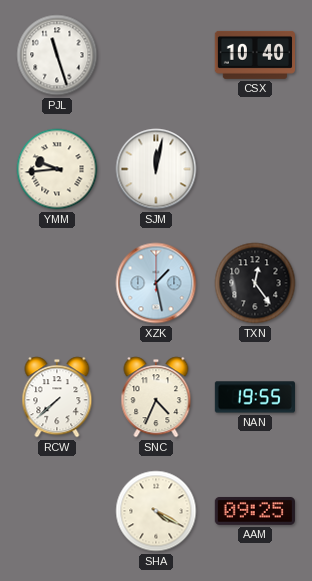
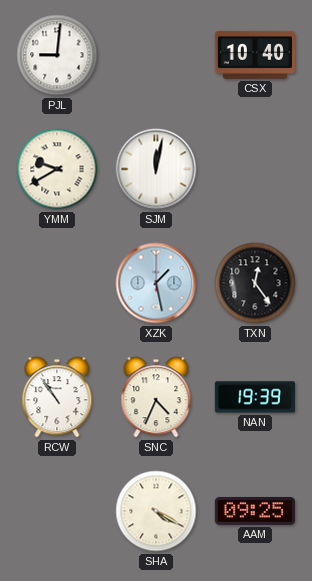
PJL: 11:27 -> 9:01 (57, 55)
YMM: 9:44 -> 9:40 (57, 169)
RCW: 7:38 -> 10:54 (57, 397)
NAN: 19:55 -> 19:39 (254, 397)
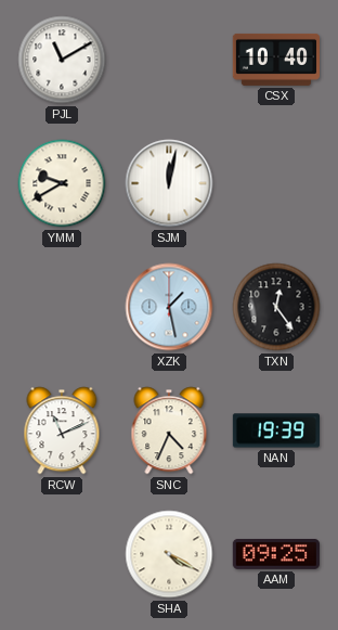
PJL: 9:01 -> 11:10 (62, 60)
RCW: 10:54 -> 11:11 (62, 430)
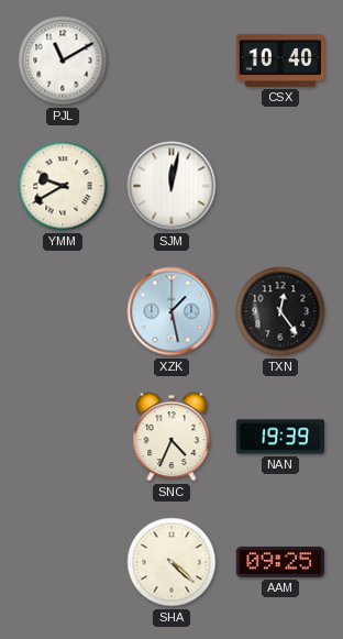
RCW: 11:11 -> none (62, 430)
SHA: 4:20 -> 4:22 (171, 562)
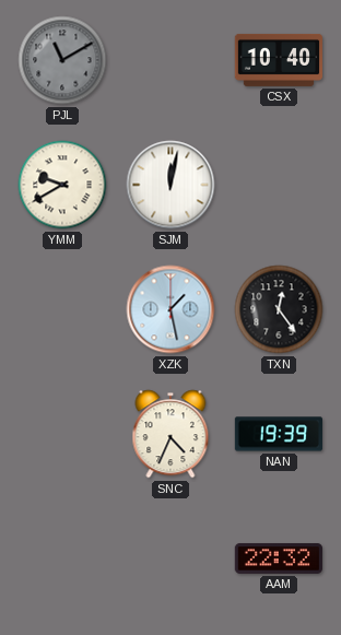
PJL dial: white -> grey (62, 60)
SHA: 4:22 -> none (171, 562)
AAM: 09:25 -> 22:32 (279, 558)
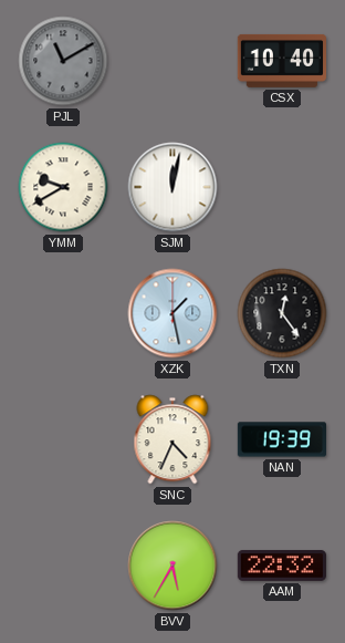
BVV: none -> 5:35 (172, 566)
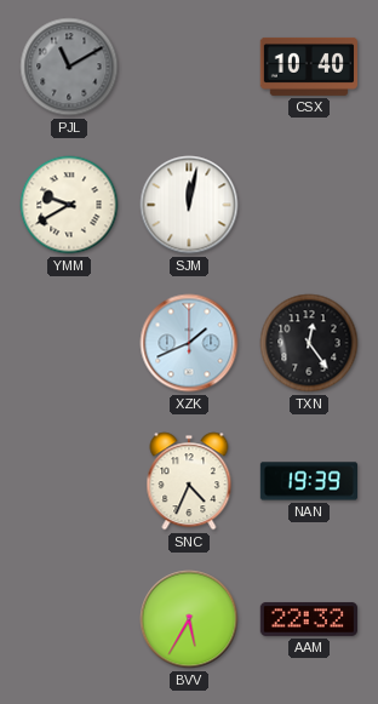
XZK: 1:28 -> 1:41 (189, 343)
